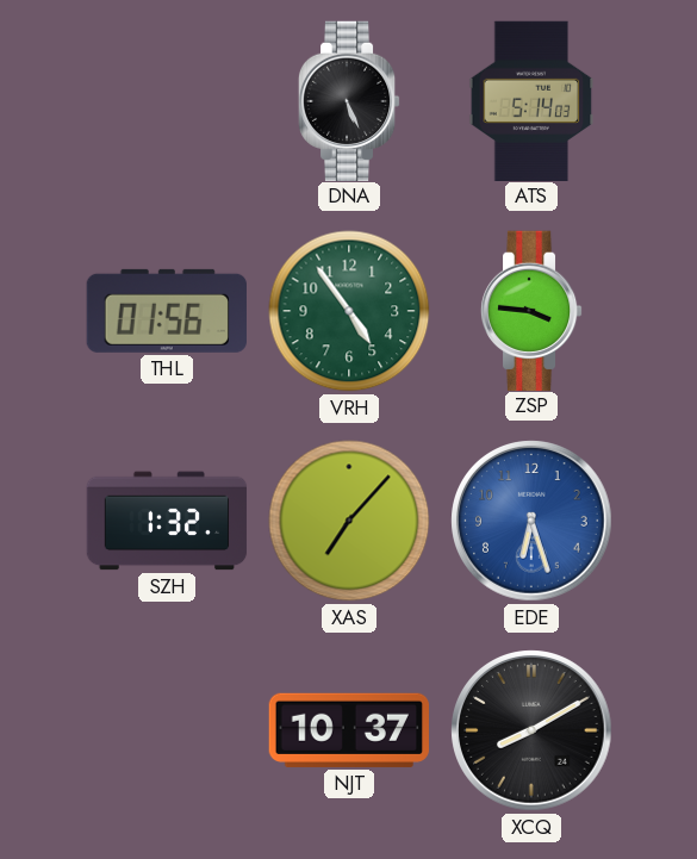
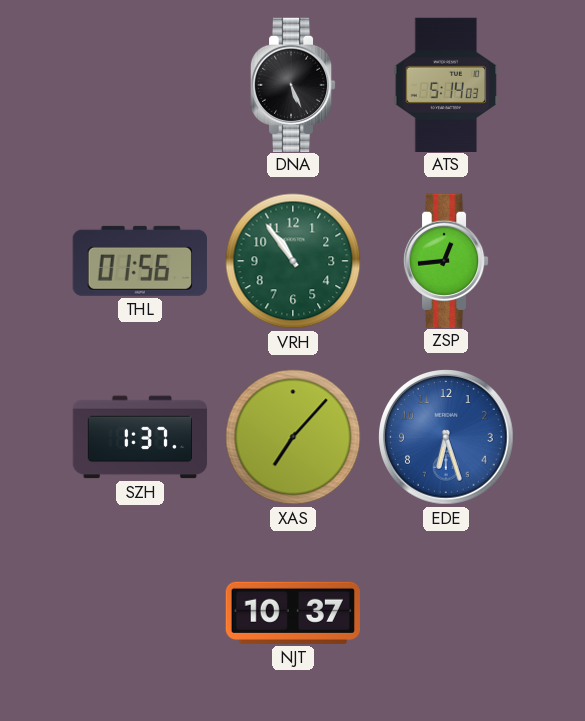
VRH: 4:54 -> 10:54 (293, 261)
ZSP: 3:46 -> 12:44 (446, 260)
SZH: 1:32 -> 1:37 (140, 437)
XCQ: 8:10 -> none (531, 730)
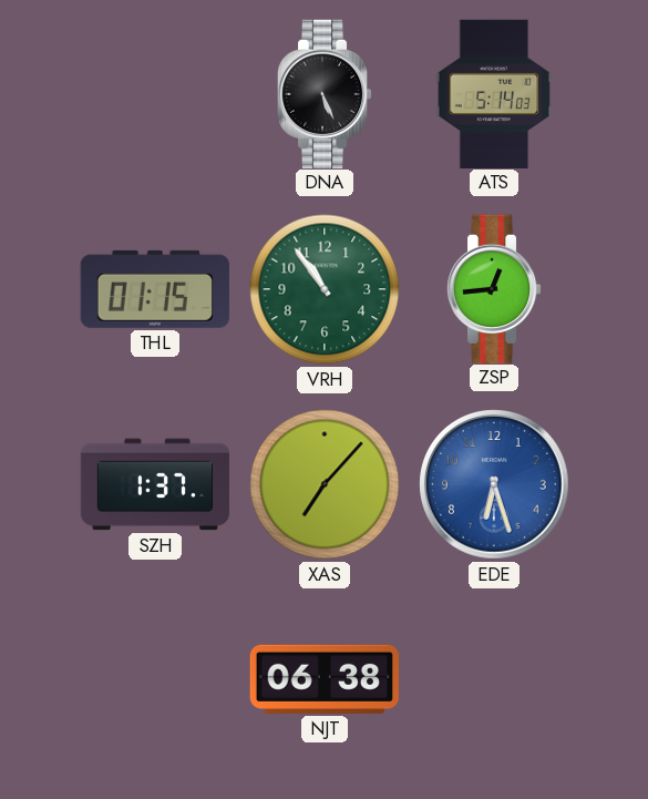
THL: 01:56 -> 01:15 (155, 289)
NJT: 10:37 -> 06:38 (325, 679)
